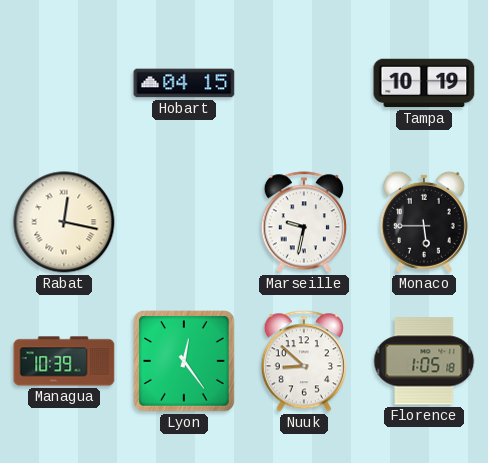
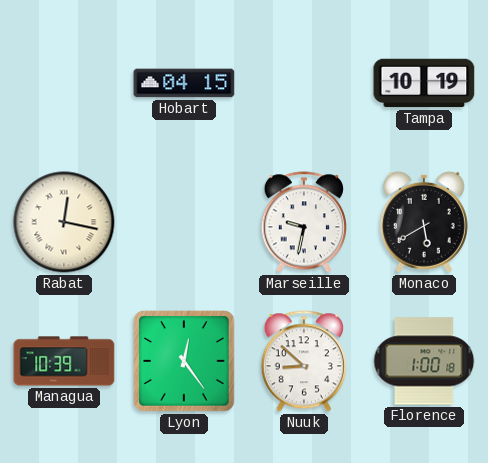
Monaco: 5:45 -> 5:40 (424, 222)
Florence: 1:05 -> 1:00 (424, 361)
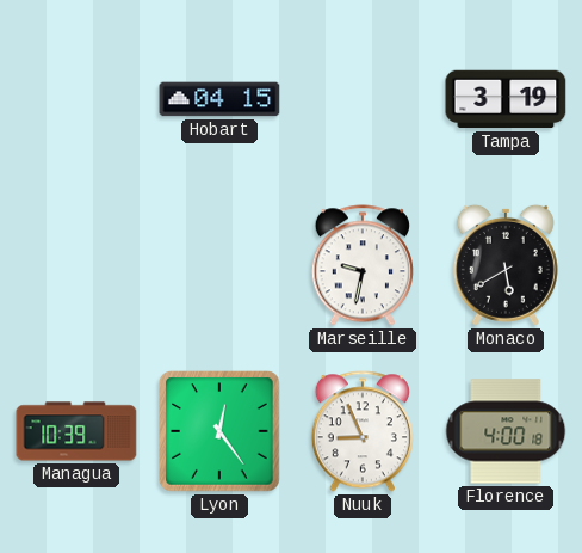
Tampa: 10:19 -> 3:19 (506, 99)
Rabat: 12:17 -> none (64, 222)
Nuuk: 8:52 -> 8:56 (363, 431)
Florence: 1:00 -> 4:00 (506, 431)
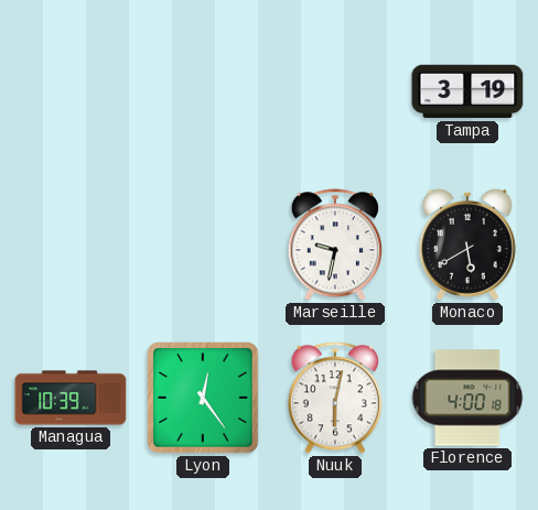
Hobart: 04:15 -> none (219, 99)
Nuuk: 8:56 -> 6:02 (335, 398)
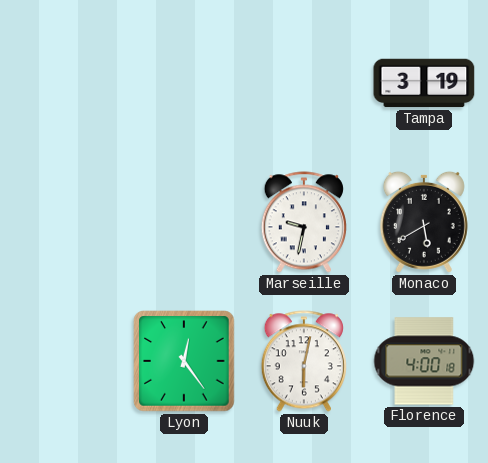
Managua: 10:39 -> none (71, 398)
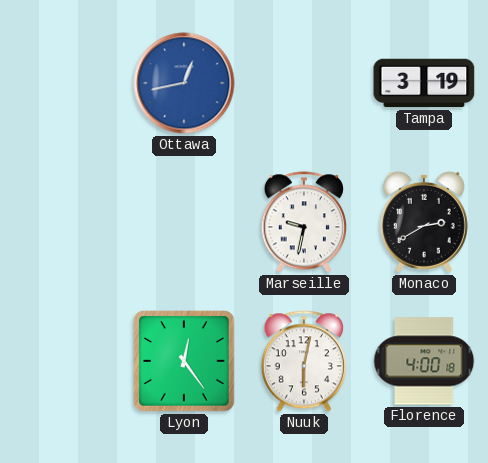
Ottawa: none -> 12:43 (184, 83)
Monaco: 5:40 -> 2:40 (424, 222)
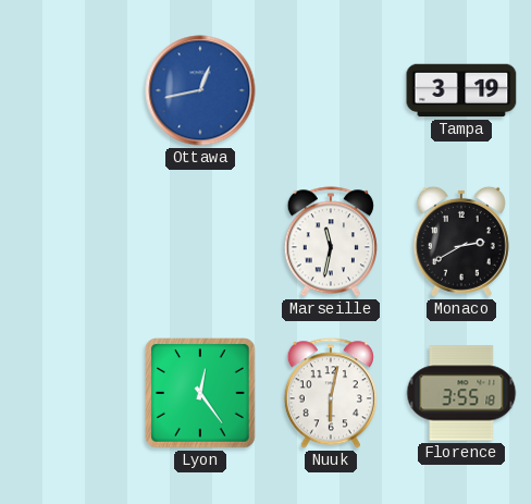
Marseille: 9:32 -> 11:32 (331, 242)
Florence: 4:00 -> 3:55 (461, 393)
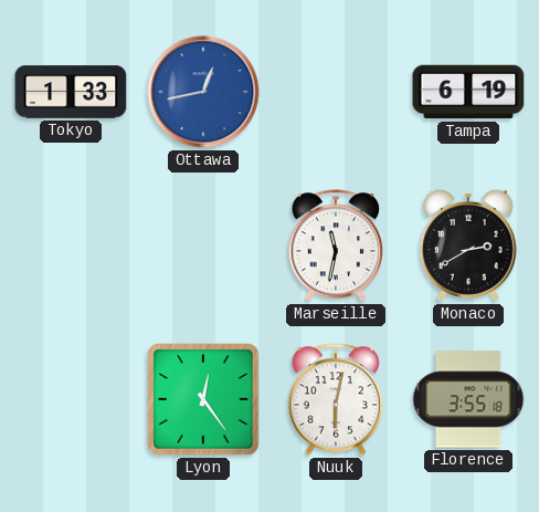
Tokyo: none -> 1:33 (71, 92)
Tampa: 3:19 -> 6:19 (468, 92)
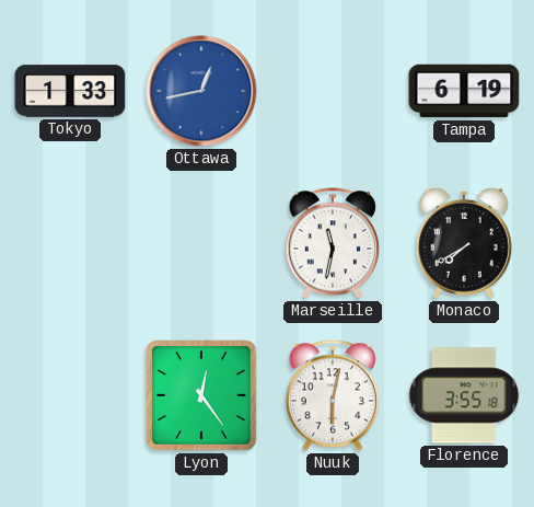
Monaco: 2:40 -> 7:40 (464, 243)
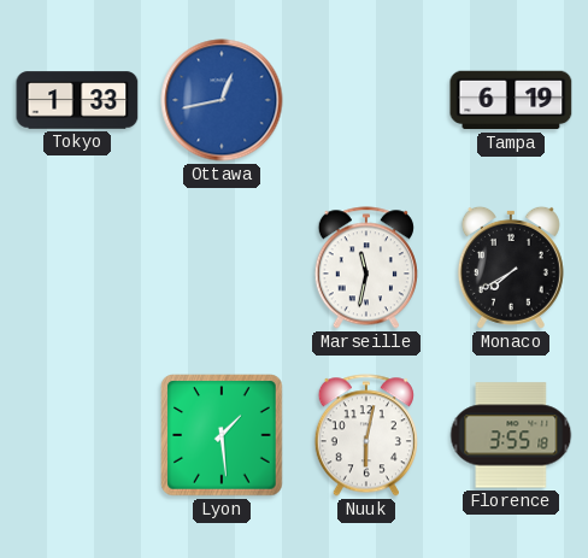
Lyon: 12:24 -> 1:29 (222, 435)
